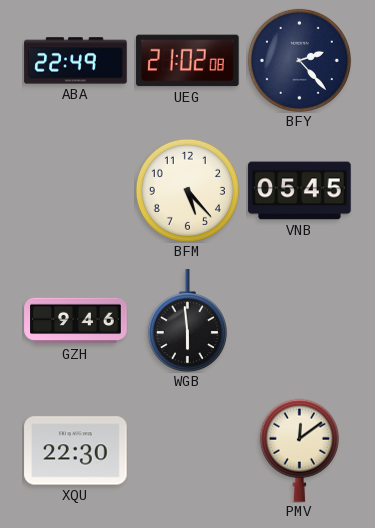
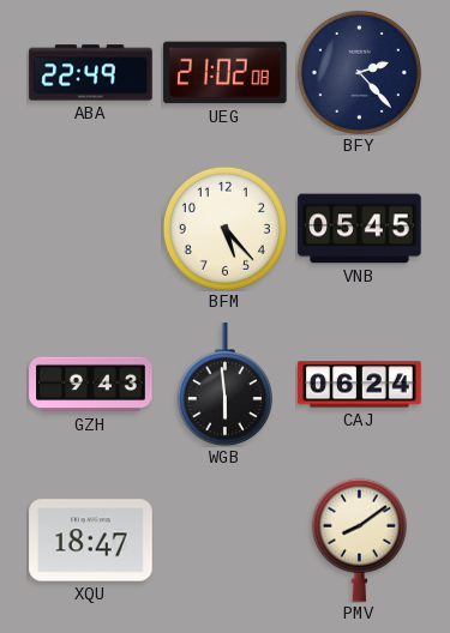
GZH: 9:46 -> 9:43 (91, 385)
CAJ: none -> 06:24 (360, 385)
XQU: 22:30 -> 18:47 (91, 541)
PMV: 12:09 -> 8:09 (359, 539)
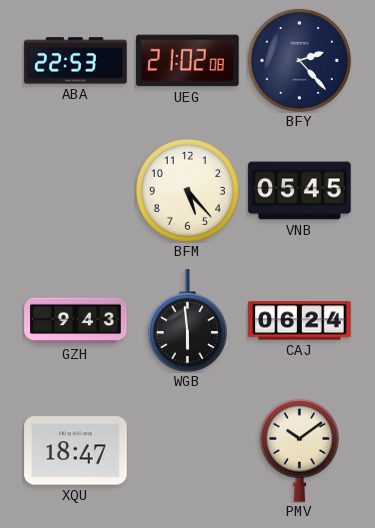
ABA: 22:49 -> 22:53 (76, 61)
PMV: 8:09 -> 10:09 (299, 450)
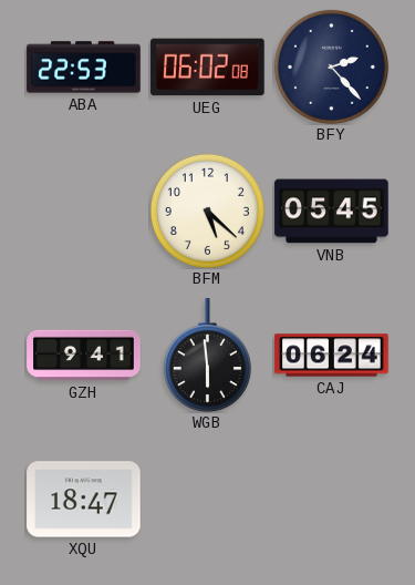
UEG: 21:02 -> 06:02 (208, 68)
BFM: 5:23 -> 5:22 (207, 211)
GZH: 9:43 -> 9:41 (84, 356)
PMV: 10:09 -> none (299, 450)
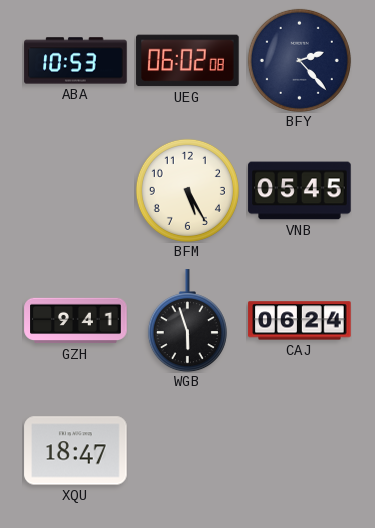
ABA: 22:53 -> 10:53 (76, 61)
BFM: 5:22 -> 5:25 (187, 190)
WGB: 5:59 -> 5:57 (187, 321)
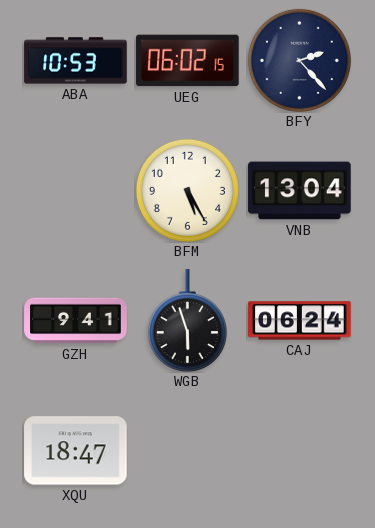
UEG: 06:02:08 -> 06:02:15 (188, 61)
VNB: 05:45 -> 13:04 (300, 191)
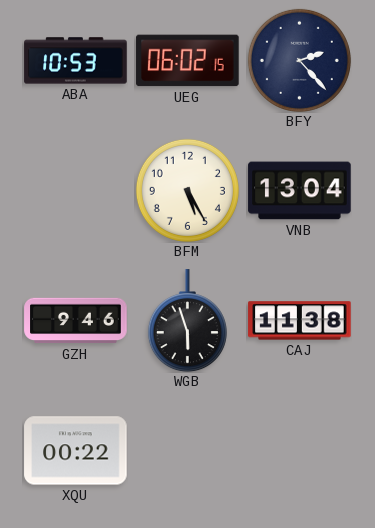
GZH: 9:41 -> 9:46 (76, 321)
CAJ: 06:24 -> 11:38 (300, 321)
XQU: 18:47 -> 00:22 (76, 451)
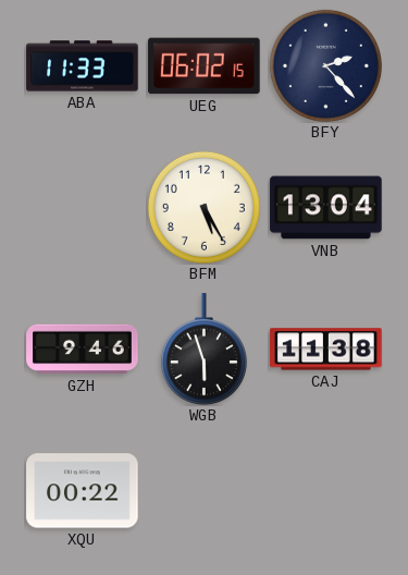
ABA: 10:53 -> 11:33 (83, 66)
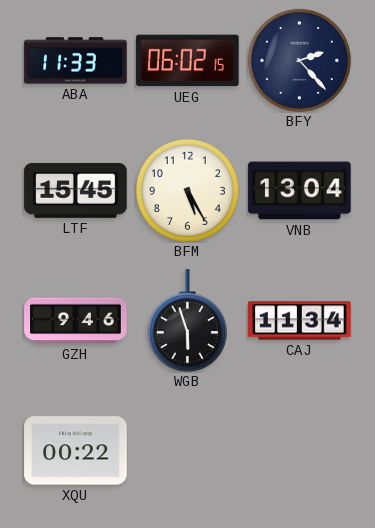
LTF: none -> 15:45 (76, 191)
CAJ: 11:38 -> 11:34 (300, 321)
